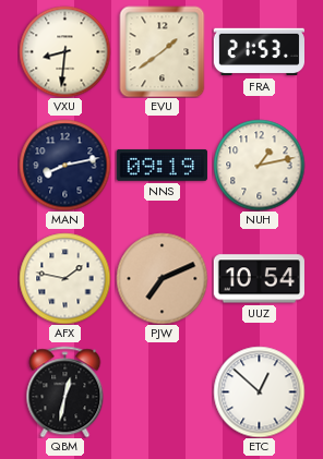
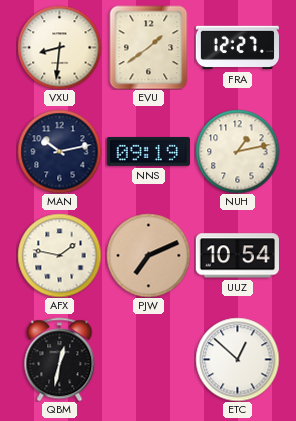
FRA: 21:53 -> 12:27 (237, 48)
MAN: 8:13 -> 10:13 (59, 151)
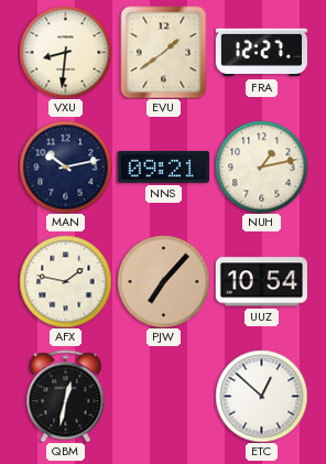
NNS: 09:19 -> 09:21 (163, 166)
PJW: 7:11 -> 7:07 (163, 281)
